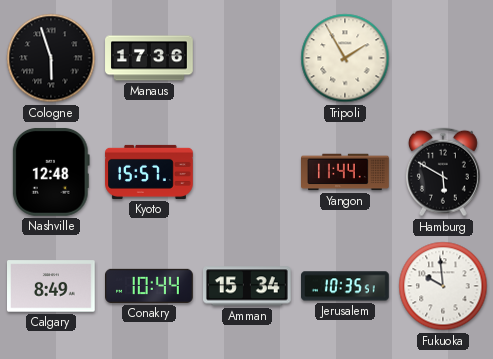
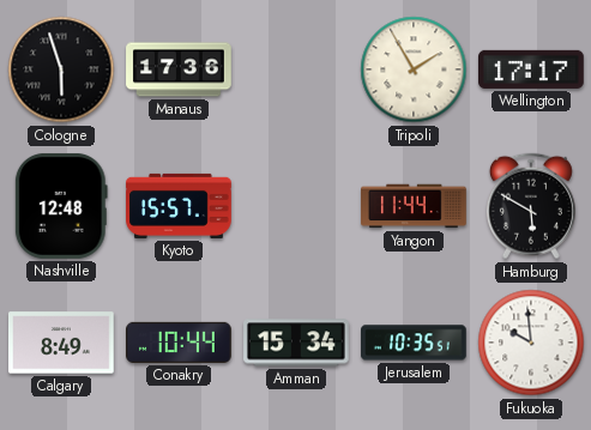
Wellington: none -> 17:17 (532, 69)
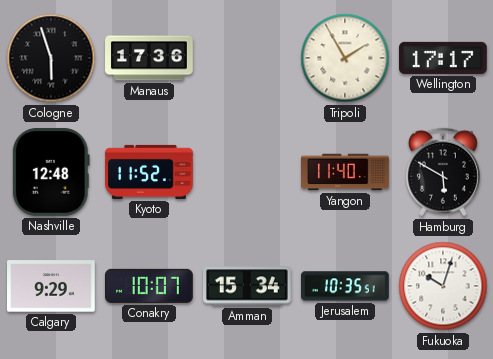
Kyoto: 15:57 -> 11:52 (149, 172)
Yangon: 11:44 -> 11:40 (346, 172)
Calgary: 8:49 -> 9:29 (52, 286)
Conakry: 10:44 -> 10:07 (150, 286)
Fukuoka: 9:59 -> 10:03 (443, 286)
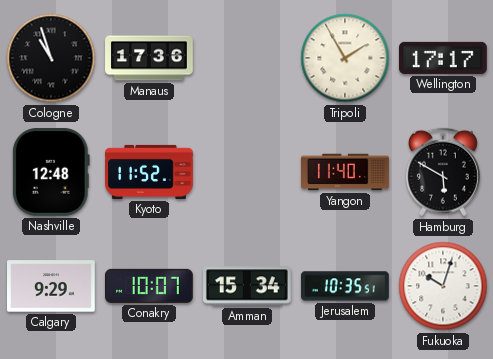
Cologne: 5:57 -> 10:57 (51, 58)
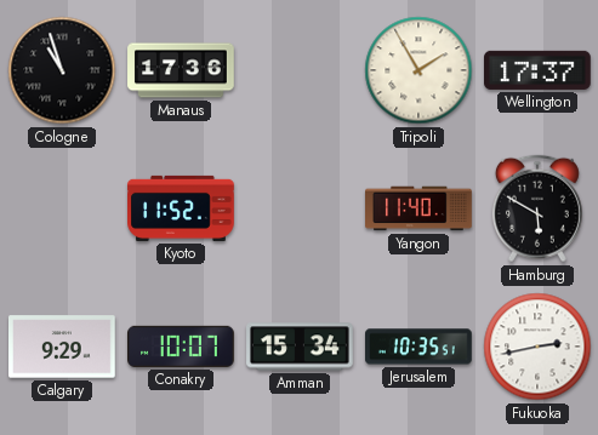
Wellington: 17:17 -> 17:37 (539, 70)
Nashville: 12:48 -> none (51, 172)
Fukuoka: 10:03 -> 2:43 (537, 347)
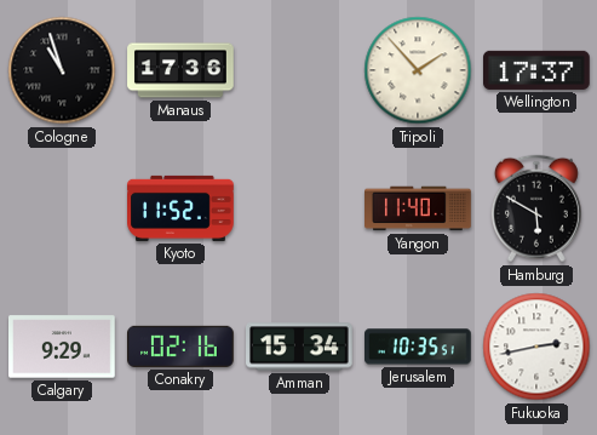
Tripoli: 1:55 -> 1:53 (418, 70)
Conakry: 10:07 -> 02:16 (182, 347)
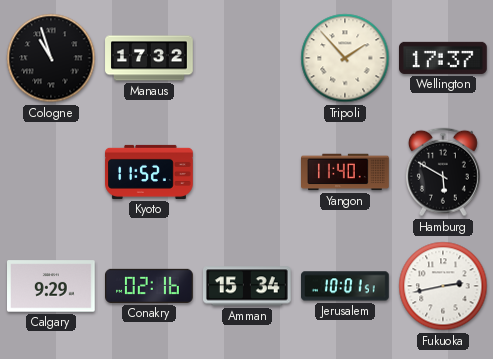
Manaus: 17:36 -> 17:32 (149, 58)
Jerusalem: 10:35 -> 10:01 (346, 286)
